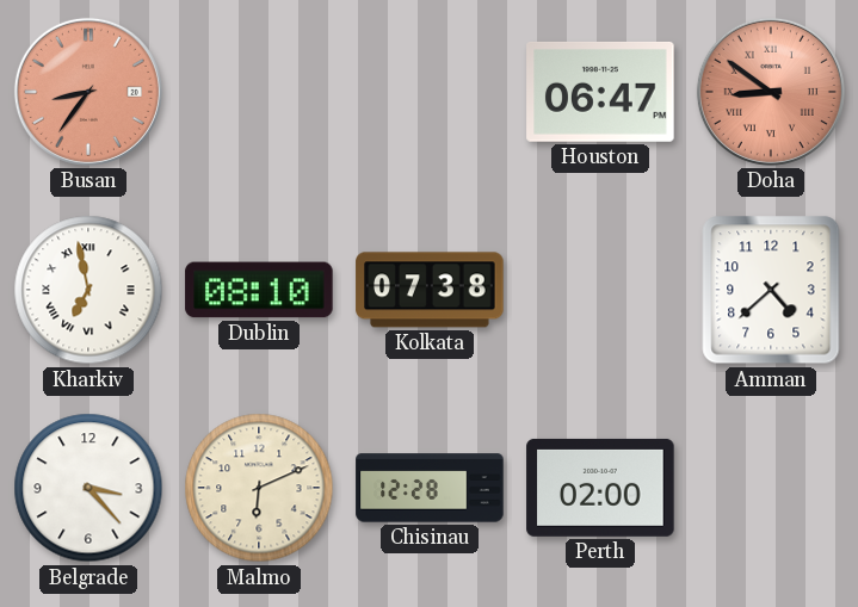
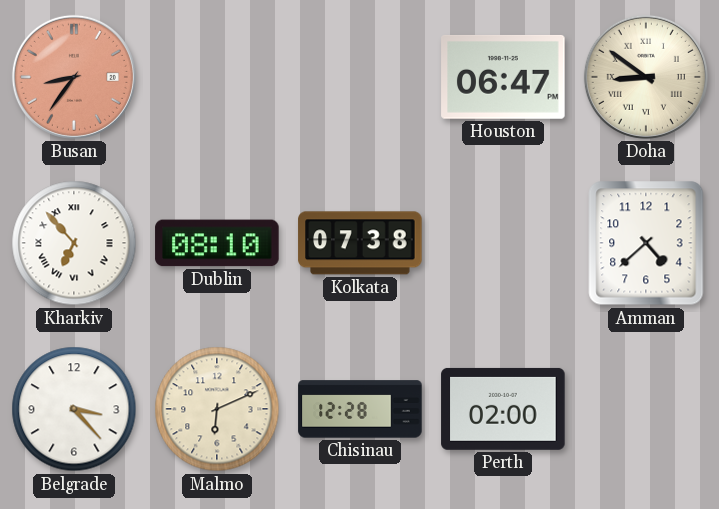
Doha dial: salmon -> cream (646, 77)
Kharkiv: 6:58 -> 6:53 (74, 243)
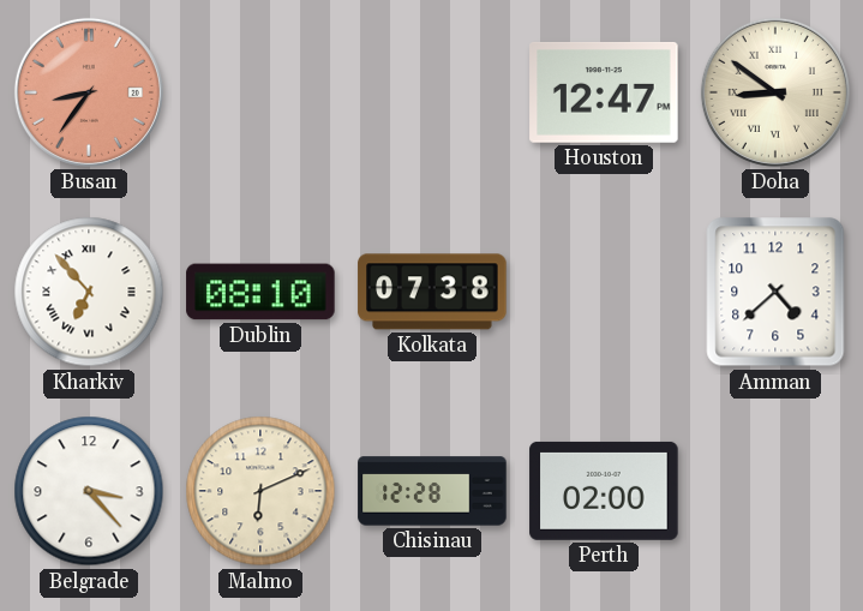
Houston: 06:47 -> 12:47 (604, 92)
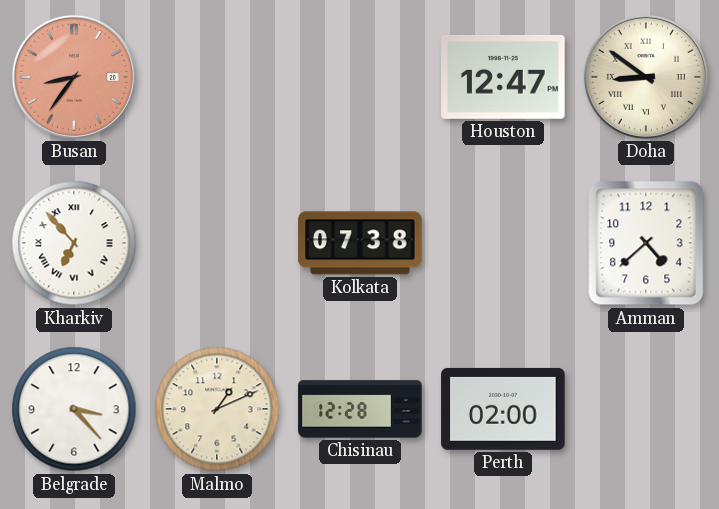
Dublin: 08:10 -> none (260, 292)
Malmo: 6:11 -> 1:11 (217, 409)
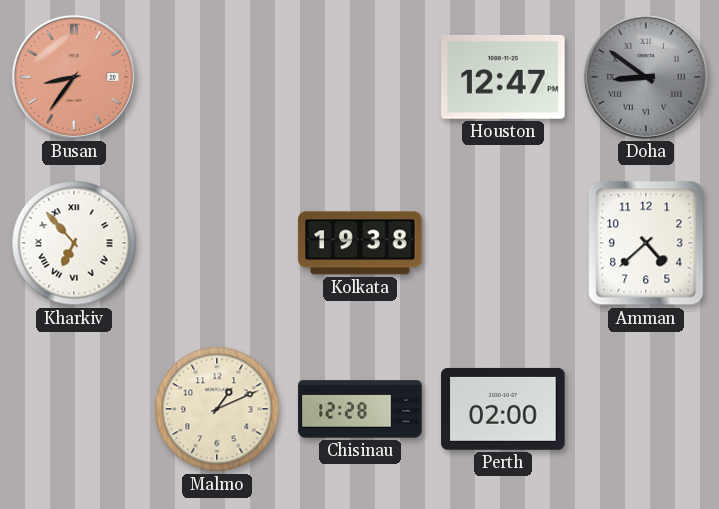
Doha dial: cream -> grey (646, 77)
Kolkata: 07:38 -> 19:38 (360, 243)
Belgrade: 3:23 -> none (74, 409)
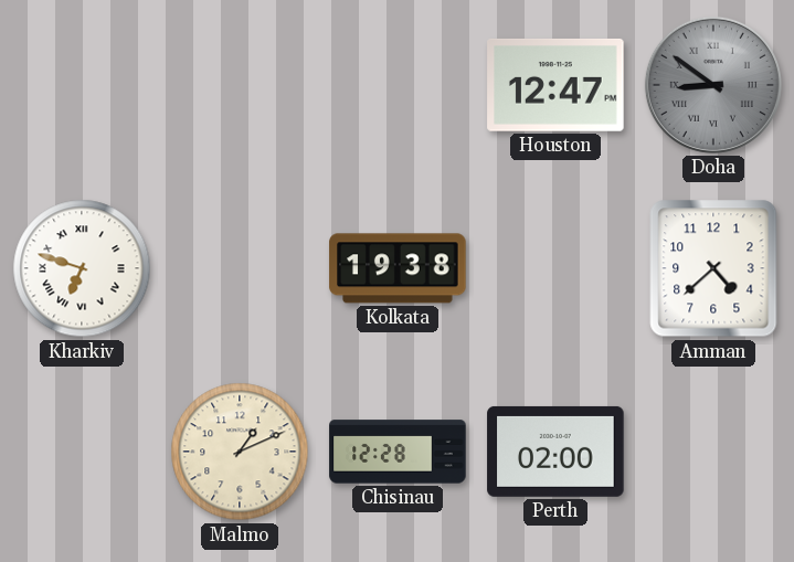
Busan: 8:36 -> none (74, 77)
Kharkiv: 6:53 -> 6:48 (82, 268)
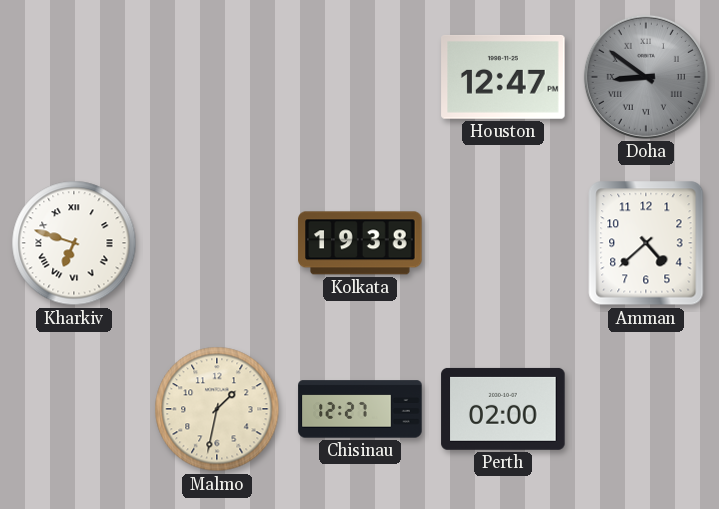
Malmo: 1:11 -> 1:32 (217, 409)
Chisinau: 12:28 -> 12:27 (360, 409)
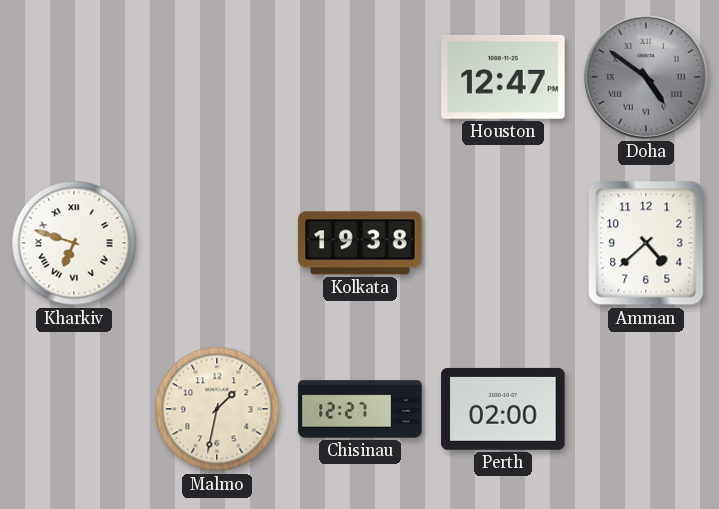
Doha: 8:51 -> 4:51 (646, 77)
